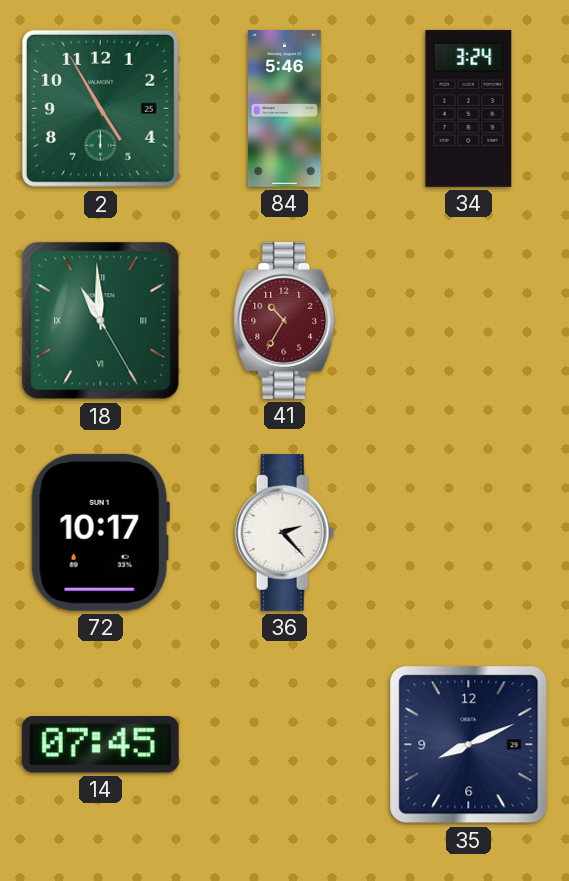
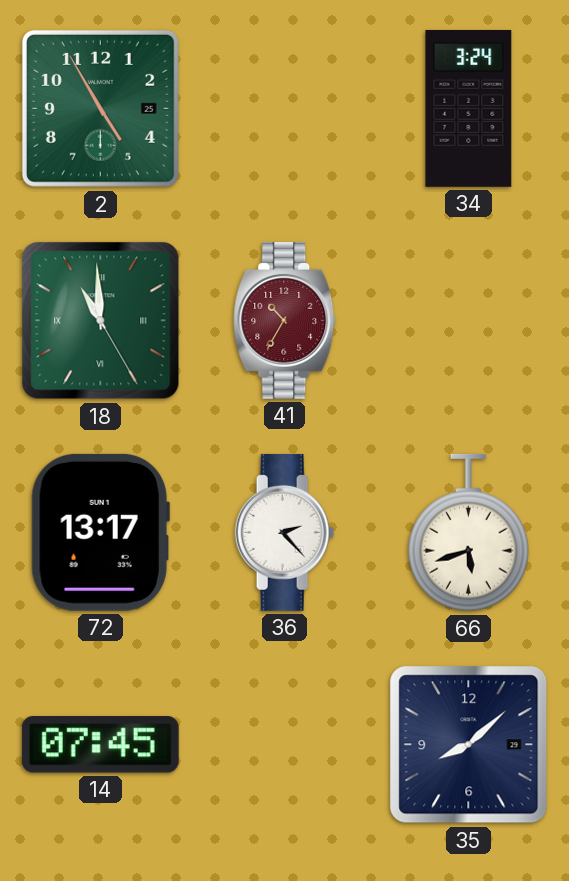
84: 5:46 -> none (284, 109)
72: 10:17 -> 13:17 (100, 532)
66: none -> 5:42 (469, 533)
35: 8:11 -> 8:08 (469, 745)
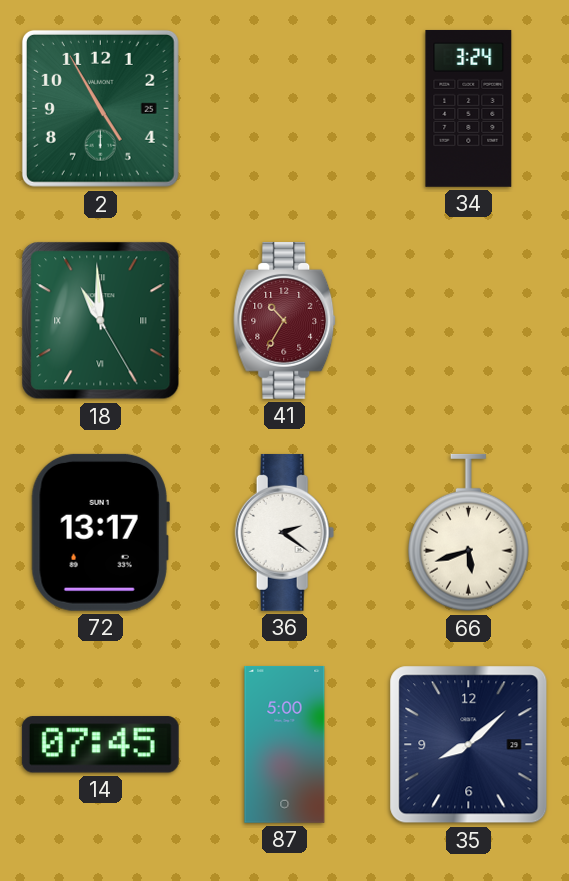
36: 2:23 -> 2:21 (285, 532)
87: none -> 5:00 (285, 744)
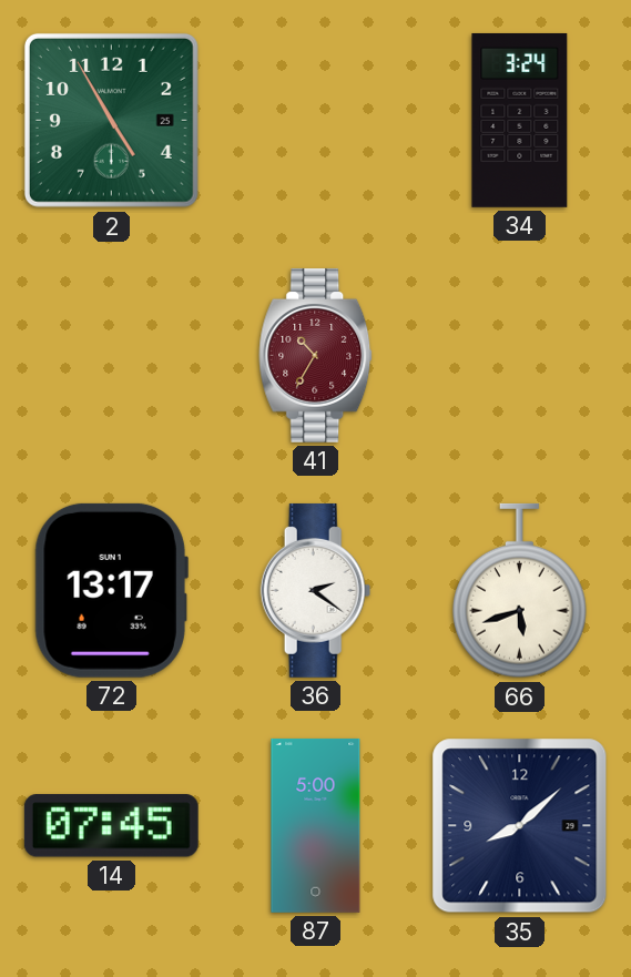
18: 10:59 -> none (101, 321)
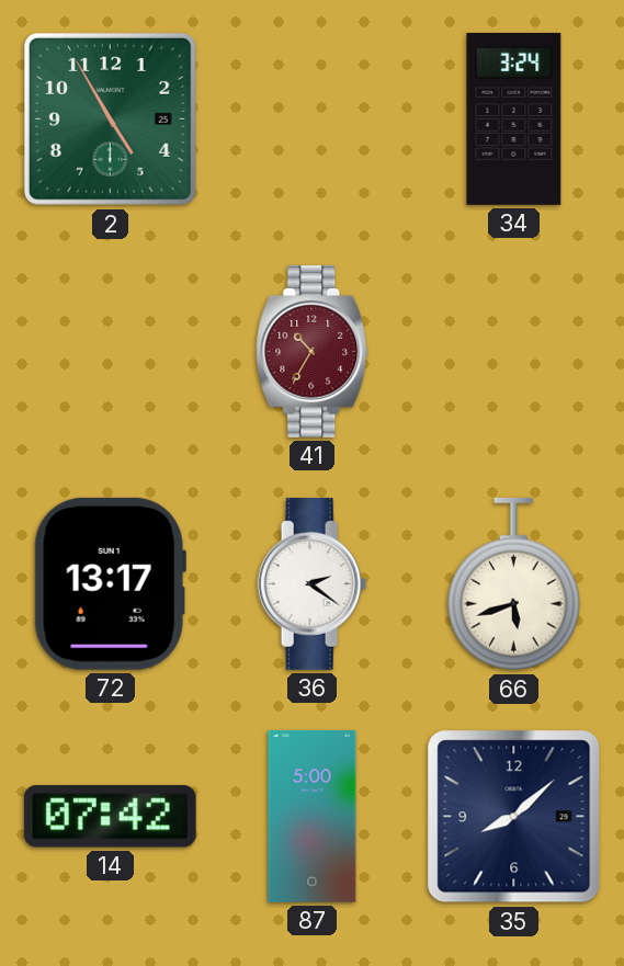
14: 07:45 -> 07:42 (110, 817)
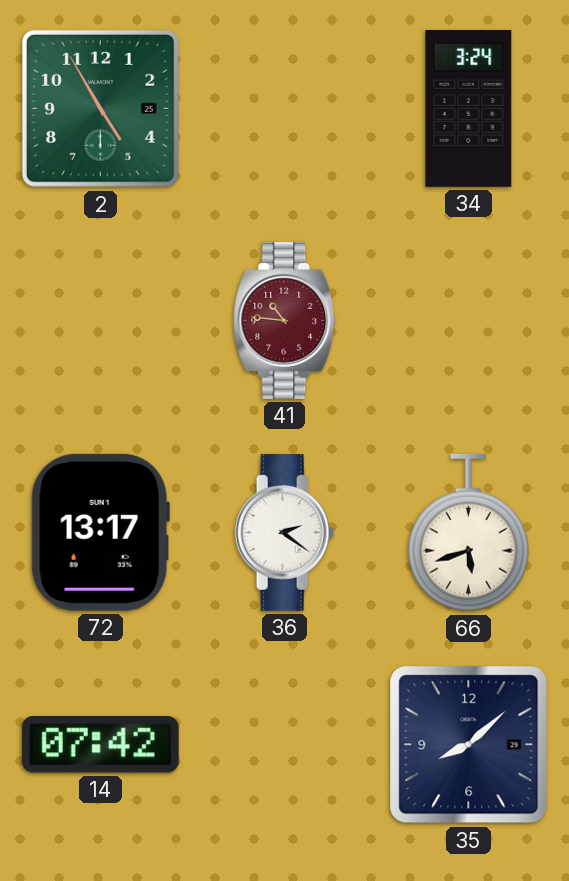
41: 10:35 -> 10:46 (285, 320)
87: 5:00 -> none (313, 816)
